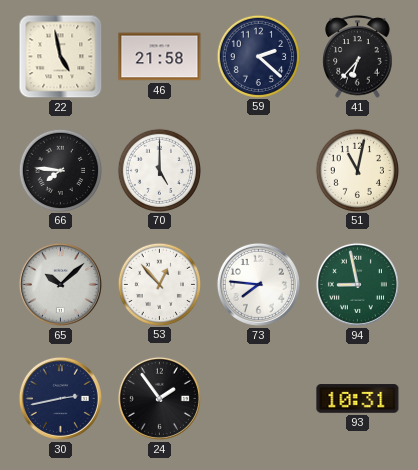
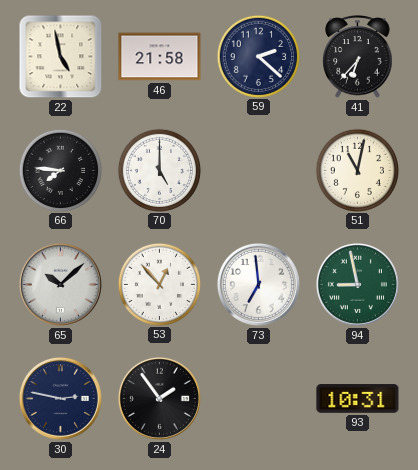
73: 7:46 -> 6:59 (258, 284)
30: 2:43 -> 2:47 (60, 398)
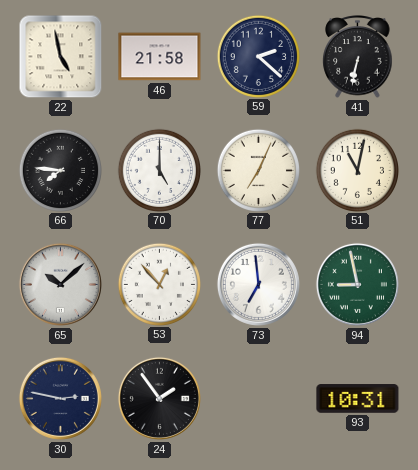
41: 6:37 -> 6:32 (358, 57)
77: none -> 7:04 (258, 170)
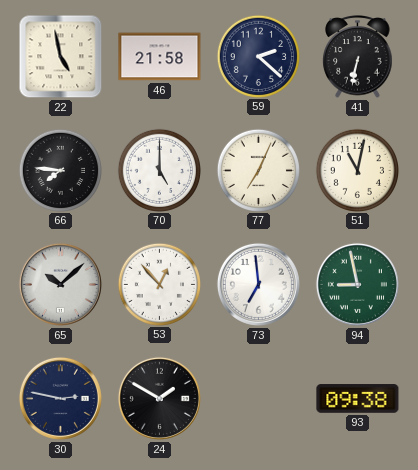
24: 1:54 -> 1:50 (159, 398)
93: 10:31 -> 09:38 (358, 399)
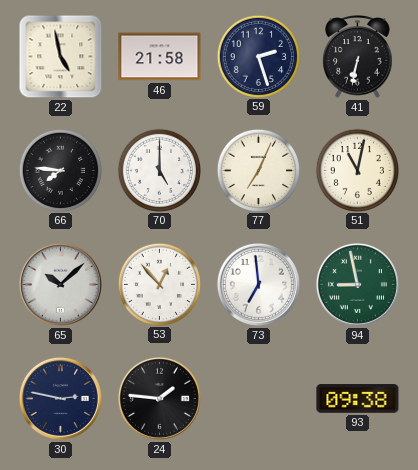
59: 2:22 -> 2:27 (258, 56)
24: 1:50 -> 1:46 (159, 398)
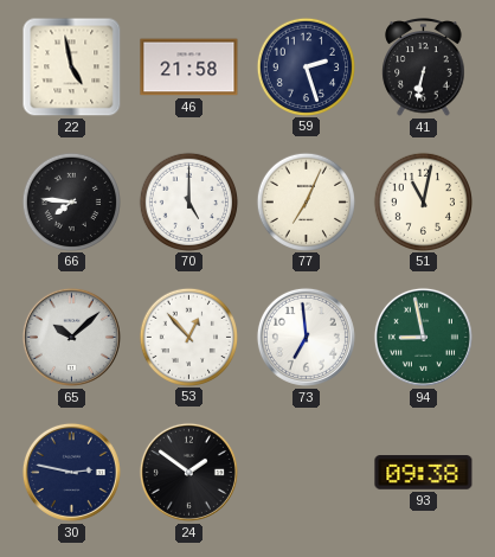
24: 1:46 -> 1:51 (188, 472)
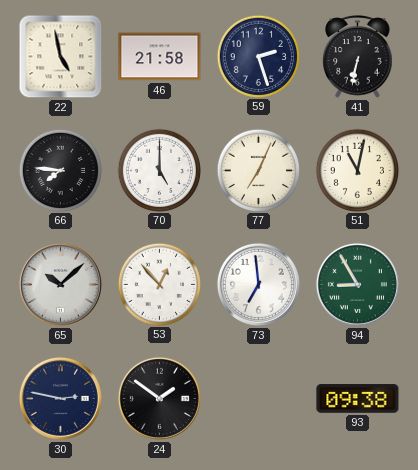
94: 8:58 -> 8:55 (357, 284)
